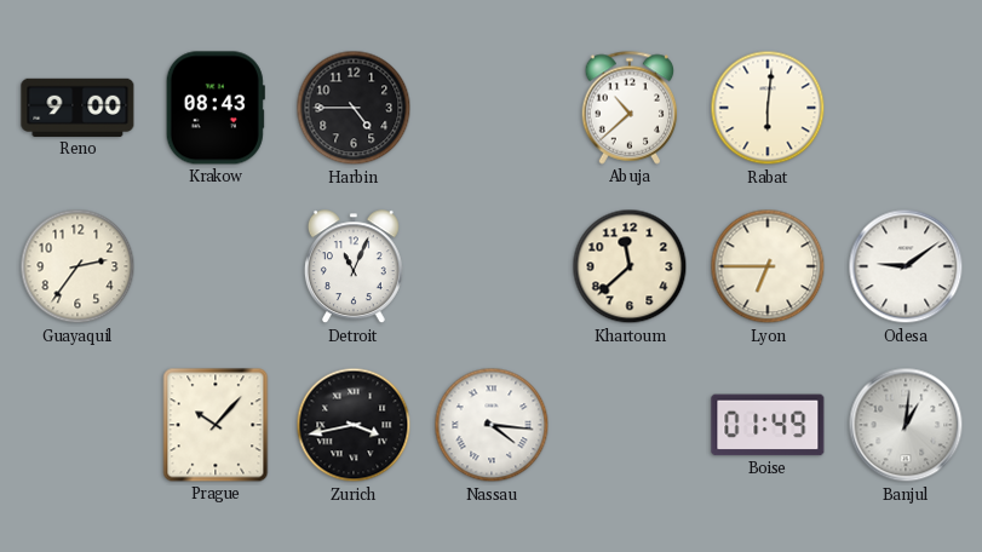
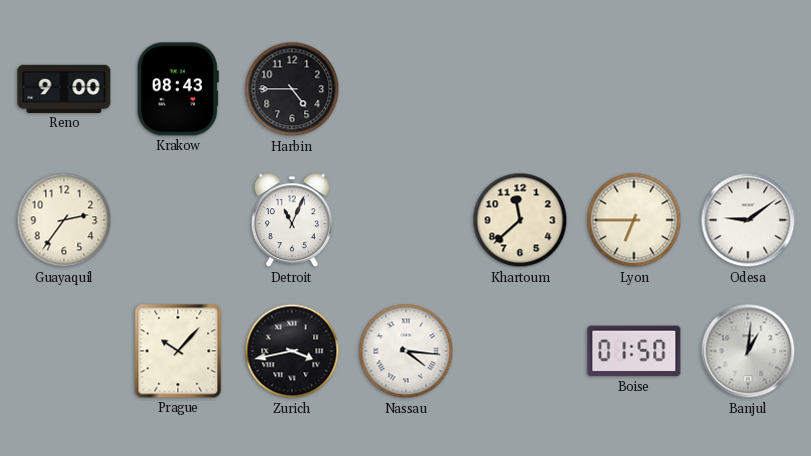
Abuja: 10:38 -> none (630, 108)
Rabat: 6:01 -> none (768, 108)
Boise: 01:49 -> 01:50 (634, 351)
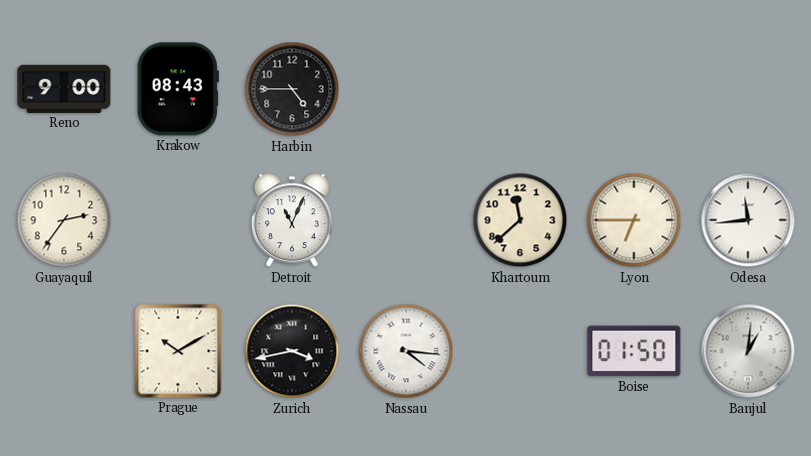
Odesa: 9:09 -> 11:44 (748, 220)
Prague: 10:07 -> 10:10 (178, 351)
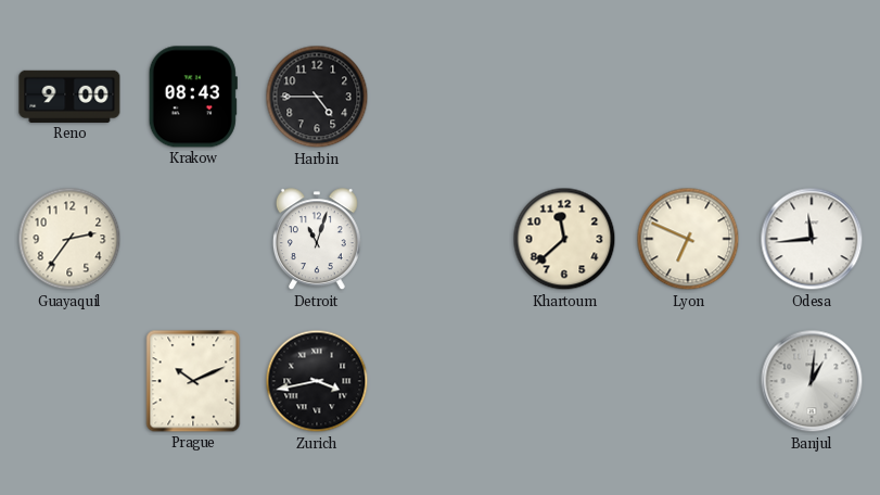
Detroit: 11:04 -> 11:03 (317, 240)
Lyon: 6:45 -> 6:49 (688, 239)
Prague: 10:10 -> 10:11 (193, 381)
Nassau: 4:16 -> none (406, 351)
Boise: 01:50 -> none (634, 351)
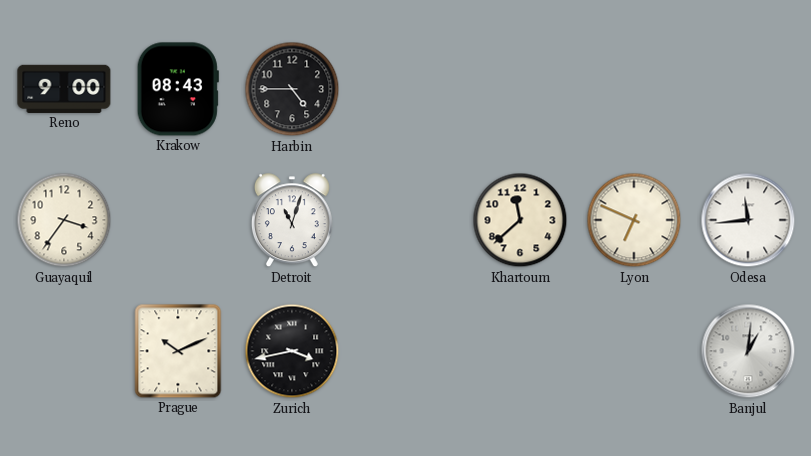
Guayaquil: 2:36 -> 3:36 (64, 220)
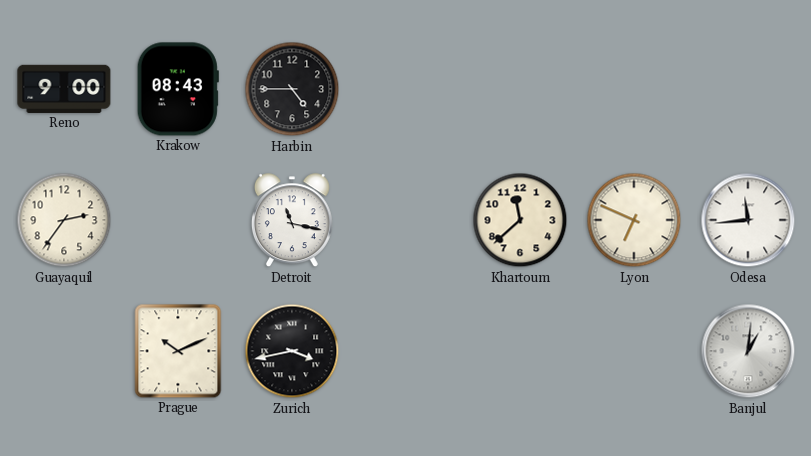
Guayaquil: 3:36 -> 2:36 (64, 220)
Detroit: 11:03 -> 11:17 (292, 221)
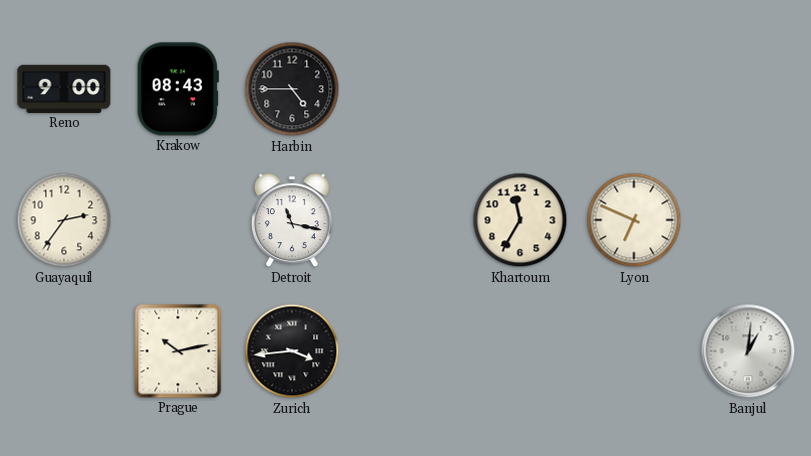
Khartoum: 11:38 -> 11:35 (520, 220)
Odesa: 11:44 -> none (748, 220)
Prague: 10:11 -> 10:13 (178, 351)
Zurich: 3:43 -> 3:44 (292, 351)
